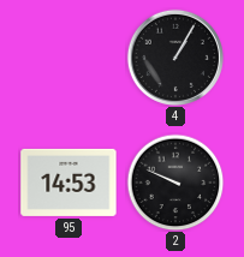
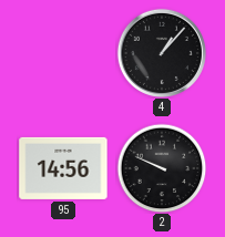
4: 1:05 -> 1:07 (161, 52)
95: 14:53 -> 14:56 (63, 168)
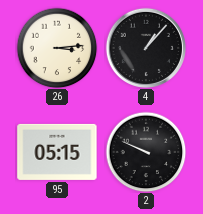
26: none -> 3:14 (57, 48)
95: 14:56 -> 05:15 (57, 152)
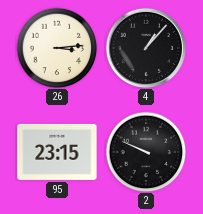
95: 05:15 -> 23:15 (57, 152)
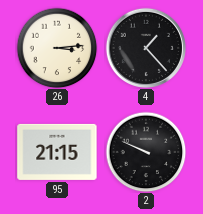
4: 1:07 -> 1:23 (145, 47)
95: 23:15 -> 21:15 (57, 152)
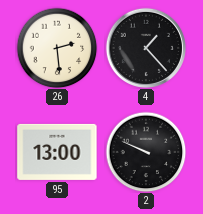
26: 3:14 -> 2:29 (57, 48)
95: 21:15 -> 13:00 (57, 152)
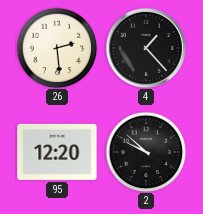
95: 13:00 -> 12:20 (57, 152)
2: 9:49 -> 9:52 (146, 152)
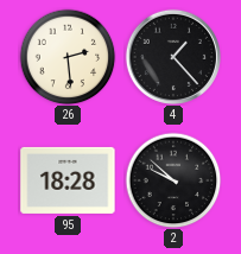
95: 12:20 -> 18:28 (68, 180)
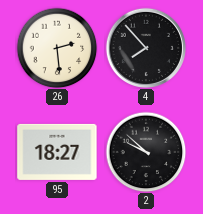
4: 1:23 -> 7:53 (145, 47)
95: 18:28 -> 18:27 (57, 152)
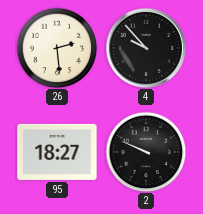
4: 7:53 -> 9:53 (145, 47)
2: 9:52 -> 9:49 (146, 152)
